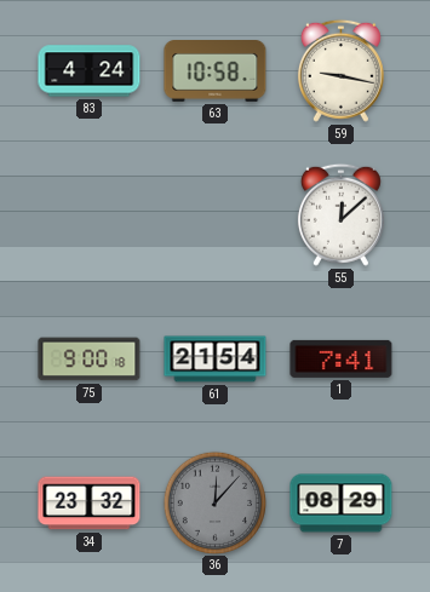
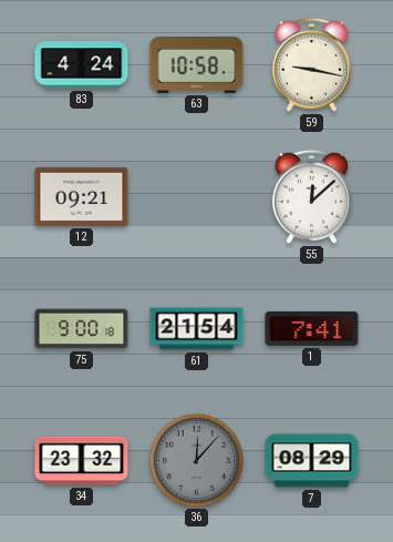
12: none -> 09:21 (82, 196)
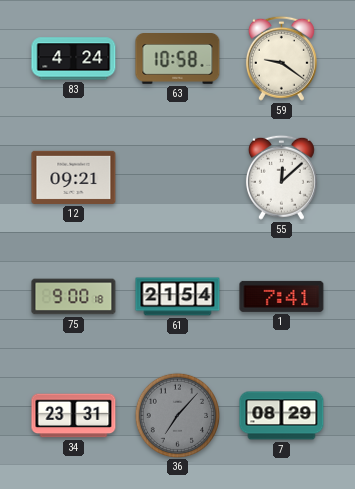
59: 9:17 -> 9:21 (281, 58)
34: 23:32 -> 23:31 (74, 416)
36: 12:07 -> 7:07 (177, 415)
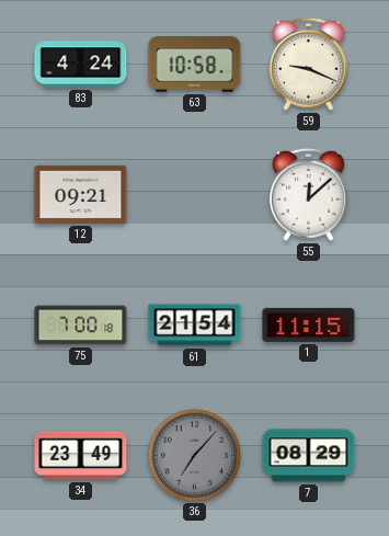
59: 9:21 -> 9:19 (308, 64)
75: 9:00 -> 7:00 (81, 326)
1: 7:41 -> 11:15 (309, 324)
34: 23:31 -> 23:49 (81, 456)
